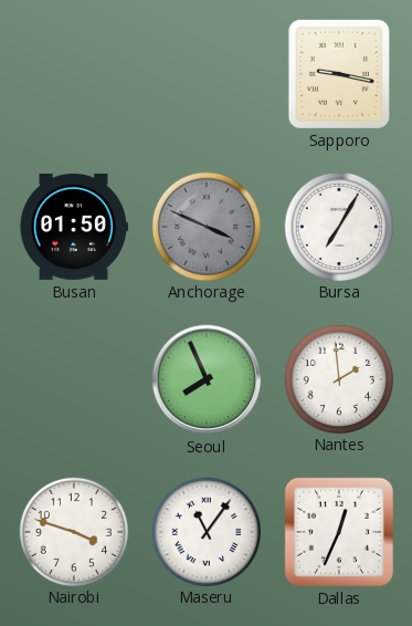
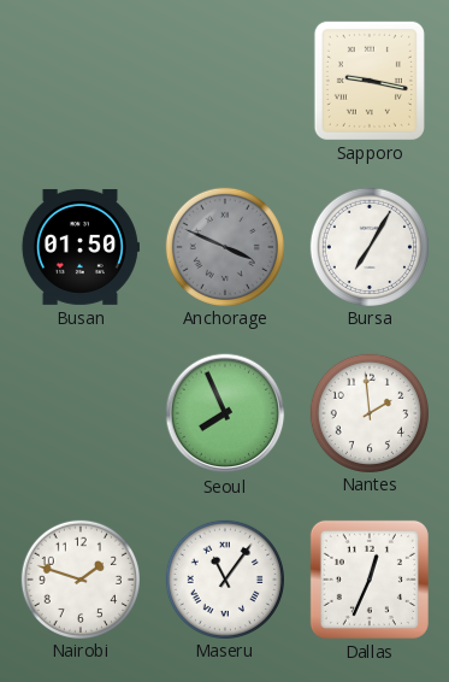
Nairobi: 3:48 -> 1:48 (79, 578)
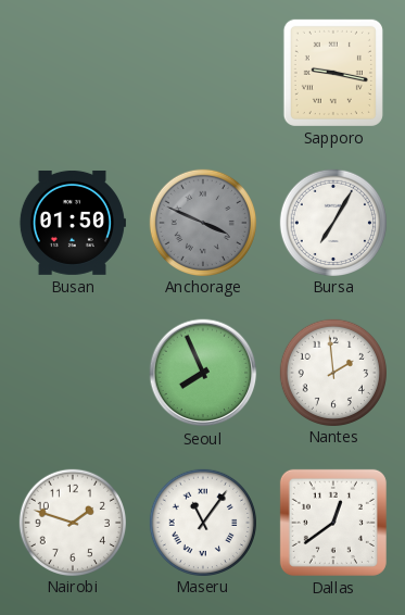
Dallas: 12:34 -> 12:39 (333, 523)
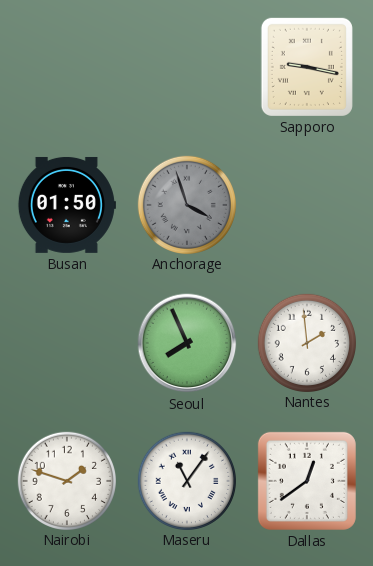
Anchorage: 3:49 -> 3:57 (186, 204)
Bursa: 7:05 -> none (332, 222)
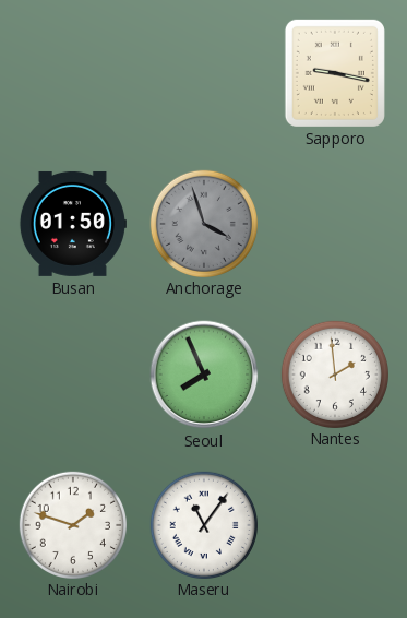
Dallas: 12:39 -> none (307, 481)
